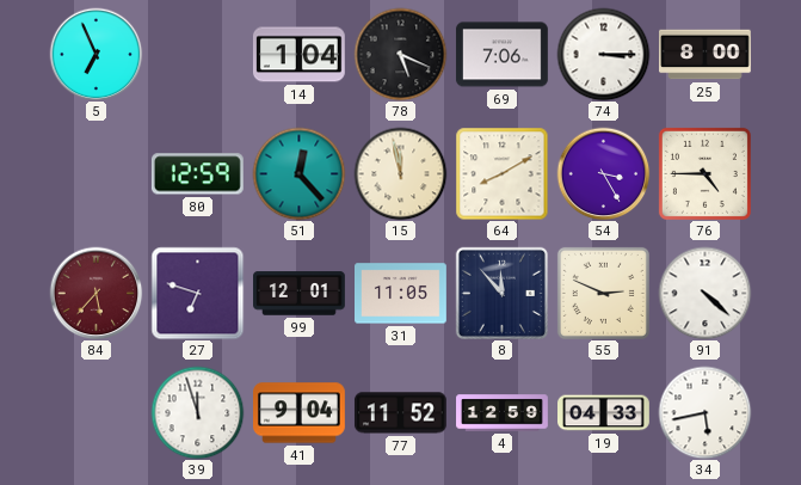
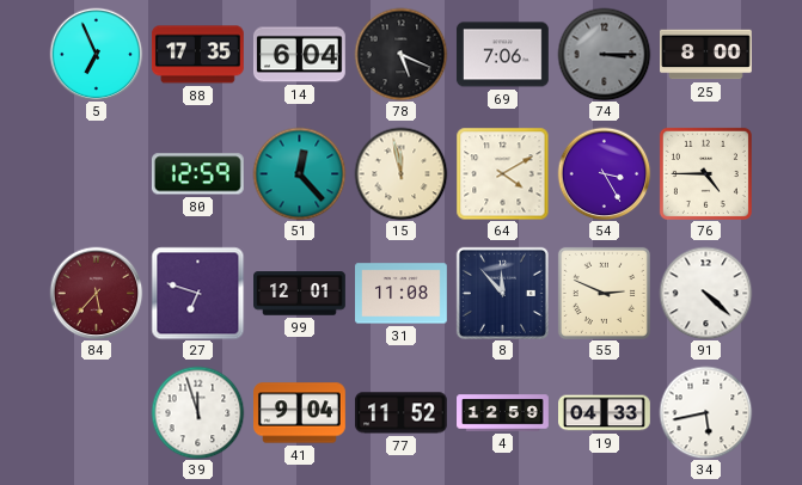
88: none -> 17:35 (197, 55)
14: 1:04 -> 6:04 (299, 55)
74 dial: white -> grey (604, 54)
64: 8:10 -> 4:10 (502, 173)
31: 11:05 -> 11:08 (402, 294)
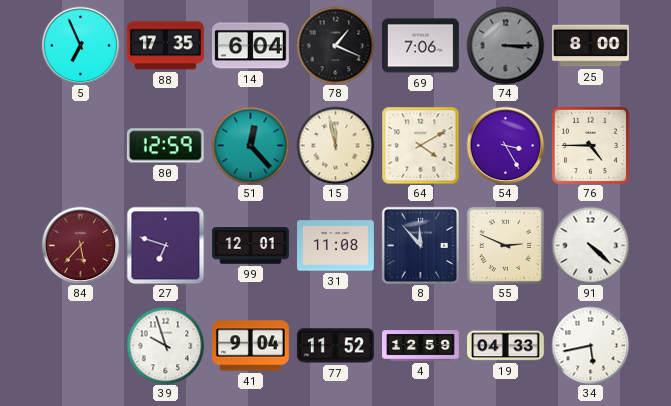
78: 5:19 -> 1:19 (335, 45)
39: 11:57 -> 9:57 (165, 345)
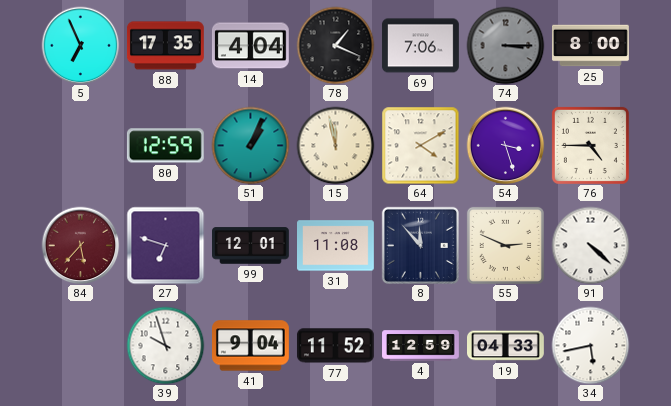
14: 6:04 -> 4:04 (250, 46)
51: 12:23 -> 1:04 (250, 145)
54: 3:25 -> 3:27 (505, 145)
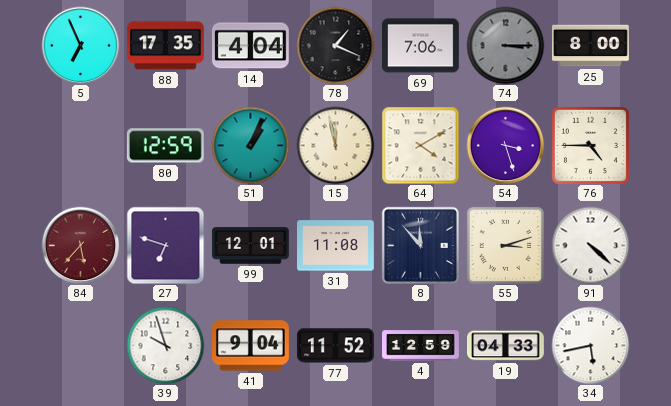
55: 2:49 -> 3:12 (505, 245)
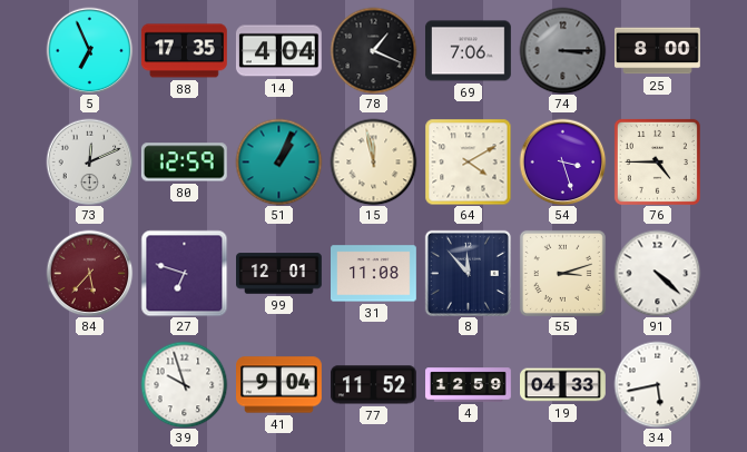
73: none -> 12:11 (89, 161)
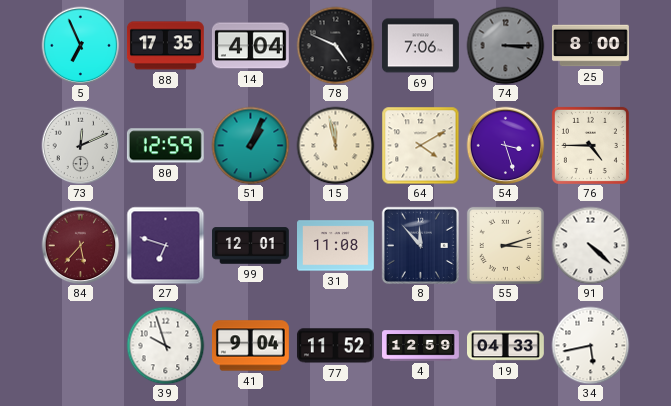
78: 1:19 -> 4:49 (335, 45)
